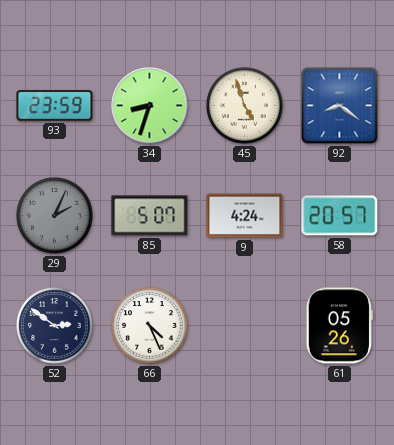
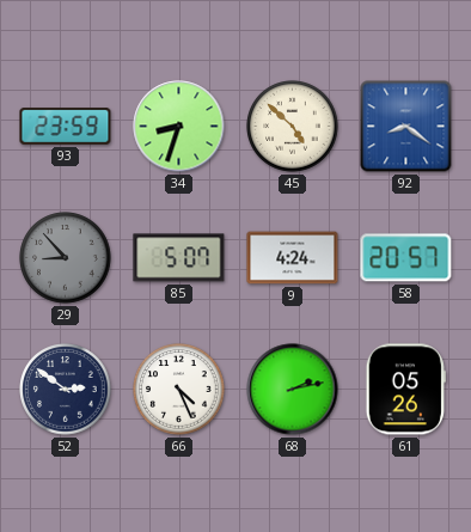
45: 4:57 -> 4:52 (293, 127)
29: 2:04 -> 8:53 (66, 258)
68: none -> 2:13 (293, 390)
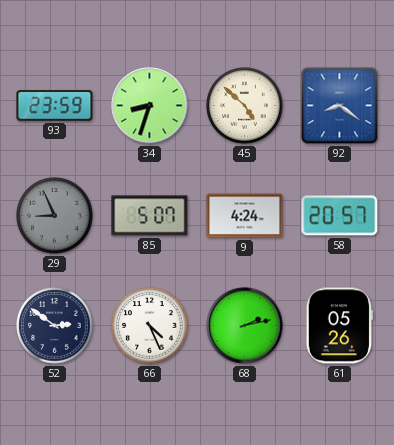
29: 8:53 -> 8:56 (55, 216)
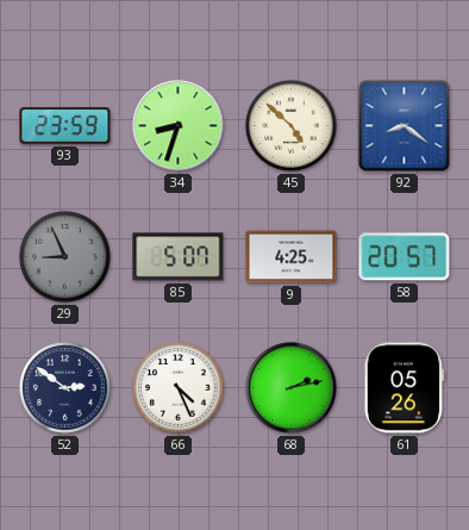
9: 4:24 -> 4:25 (292, 257)
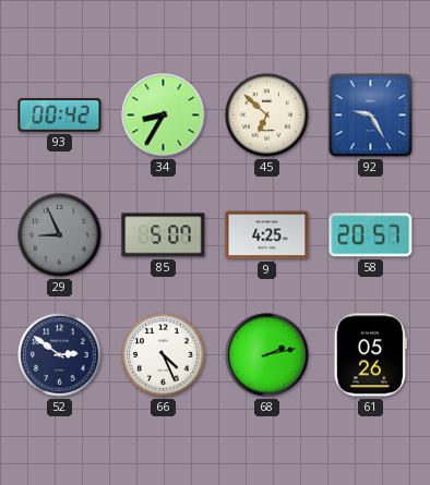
93: 23:59 -> 00:42 (60, 116)
34: 8:33 -> 8:35 (164, 116)
45: 4:52 -> 6:52 (267, 116)
92: 8:21 -> 9:25 (371, 116)
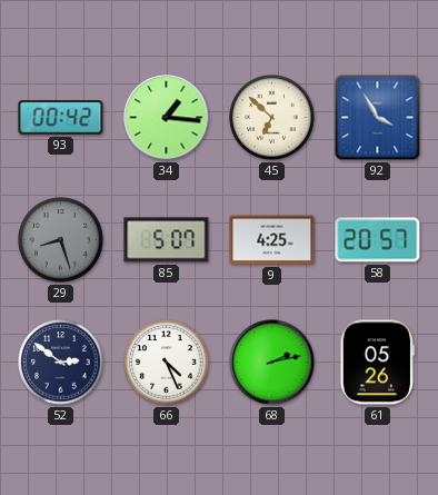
34: 8:35 -> 1:16 (167, 118)
92: 9:25 -> 3:55 (378, 118)
29: 8:56 -> 8:27 (61, 240)
